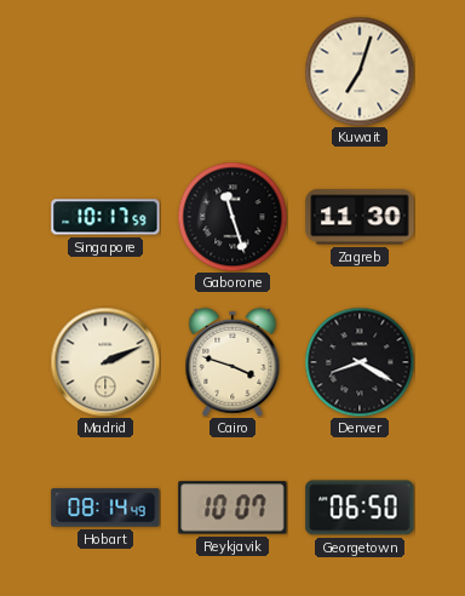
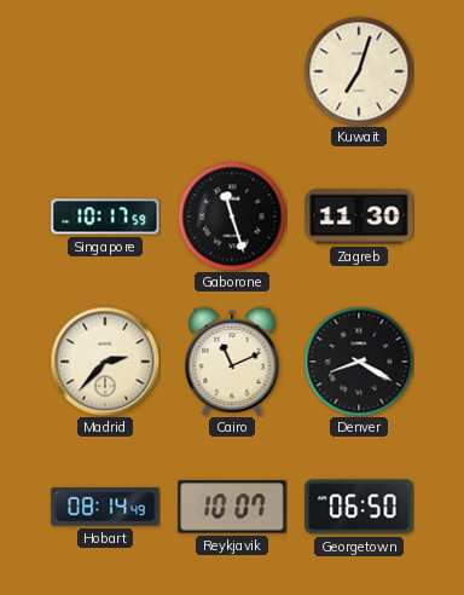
Madrid: 2:11 -> 2:37 (105, 362)
Cairo: 3:48 -> 11:11 (232, 362)
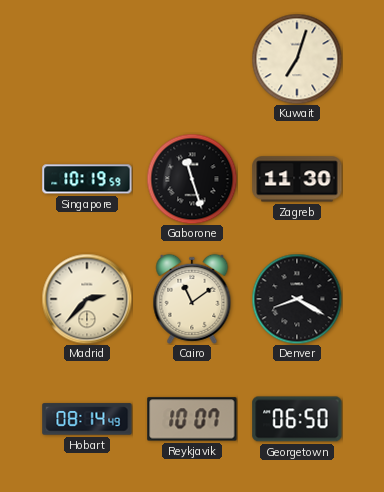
Singapore: 10:17 -> 10:19 (87, 179)
Cairo: 11:11 -> 11:09 (192, 299)
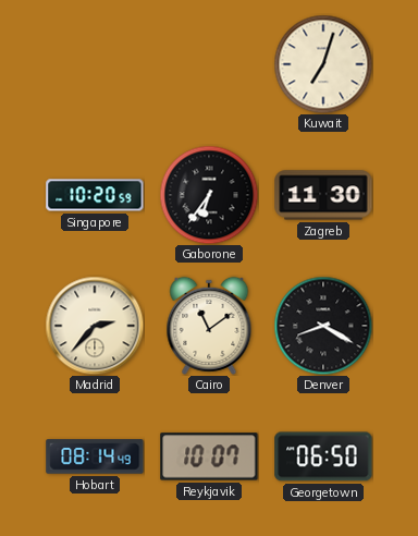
Singapore: 10:19 -> 10:20 (95, 195)
Gaborone: 11:27 -> 6:36 (209, 195)
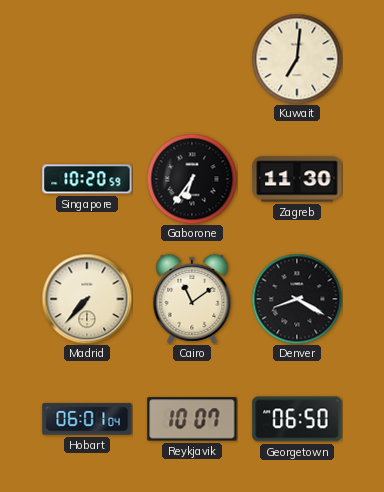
Kuwait: 7:03 -> 7:01 (297, 59)
Madrid: 2:37 -> 7:37 (87, 299)
Hobart: 08:14 -> 06:01 (87, 419)
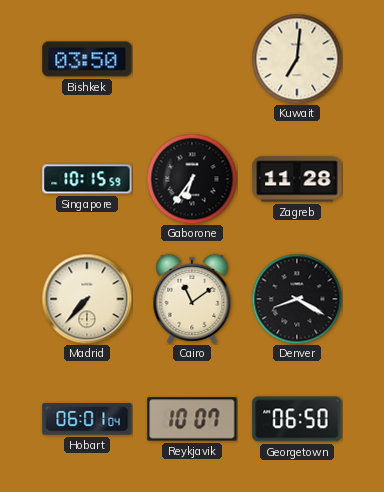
Bishkek: none -> 03:50 (87, 59)
Singapore: 10:20 -> 10:15 (87, 179)
Zagreb: 11:30 -> 11:28 (297, 179)
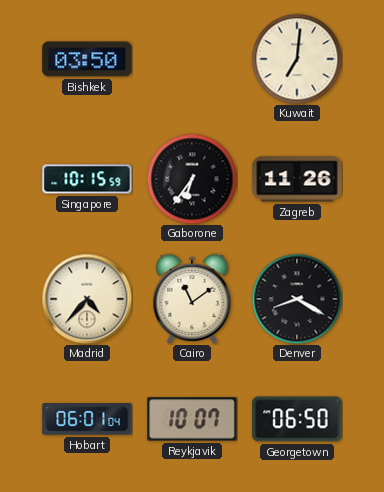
Zagreb: 11:28 -> 11:26 (297, 179)
Madrid: 7:37 -> 4:37 (87, 299)
